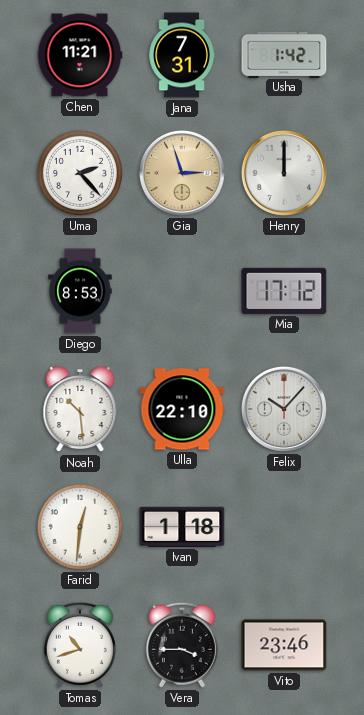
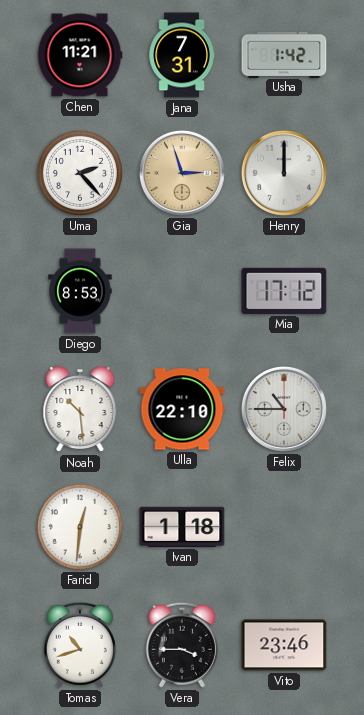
Felix: 10:07 -> 10:45 (284, 409)
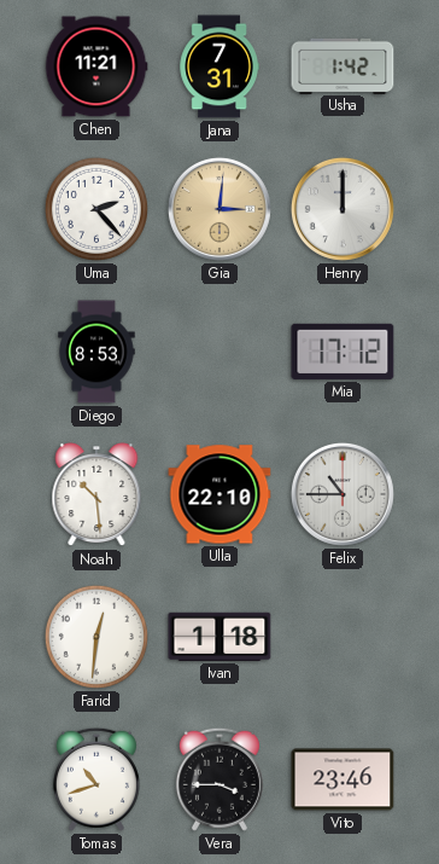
Gia: 2:57 -> 3:01 (219, 209)
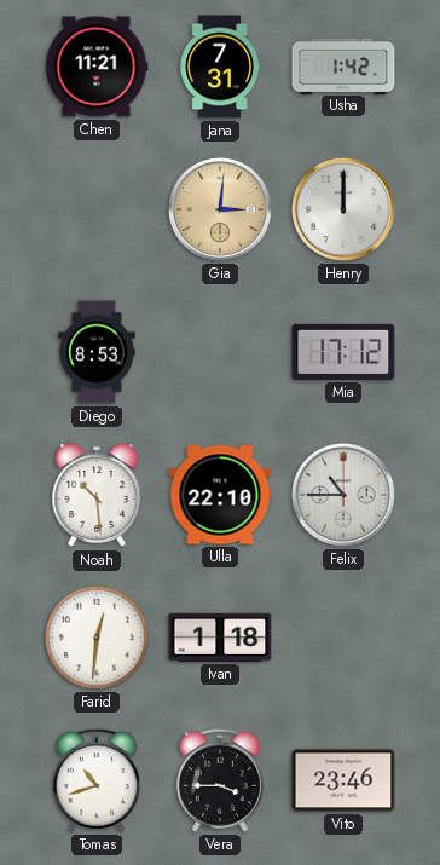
Uma: 2:23 -> none (96, 209)
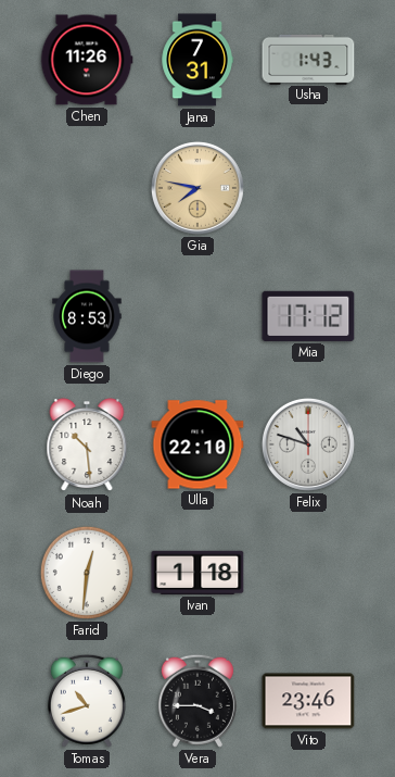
Chen: 11:21 -> 11:26 (87, 60)
Usha: 1:42 -> 1:43 (308, 59)
Gia: 3:01 -> 7:47 (197, 188)
Henry: 12:00 -> none (343, 209)
Felix: 10:45 -> 10:48 (308, 444)
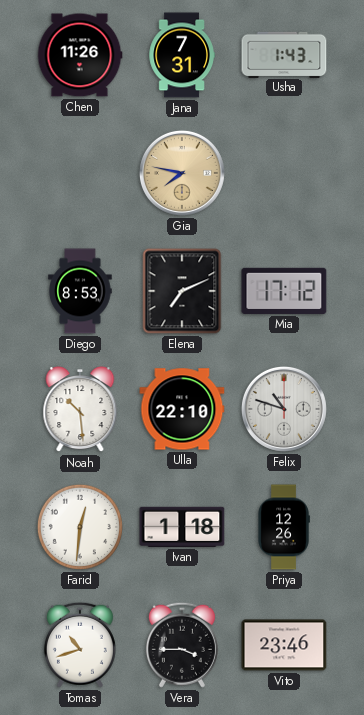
Elena: none -> 7:11 (182, 291)
Priya: none -> 12:26 (284, 527)
